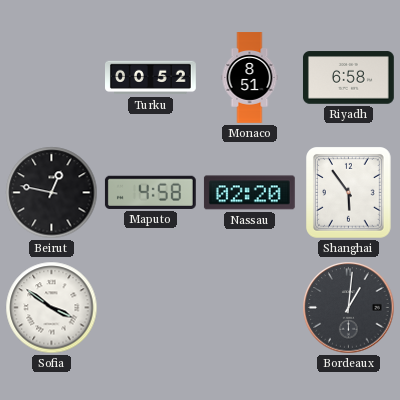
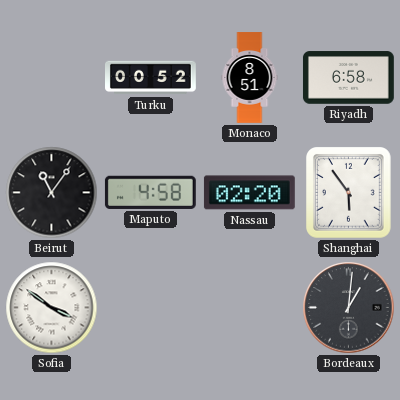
Beirut: 12:47 -> 11:06 (52, 193)
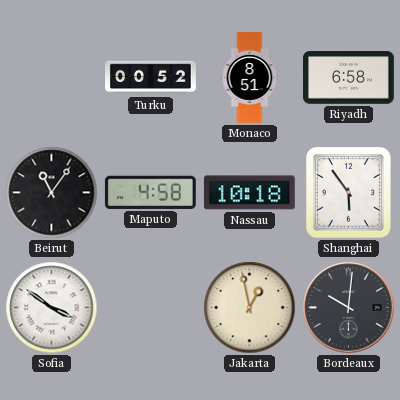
Nassau: 02:20 -> 10:18 (249, 193)
Jakarta: none -> 12:58 (250, 308)
Bordeaux: 1:01 -> 10:01 (349, 308)
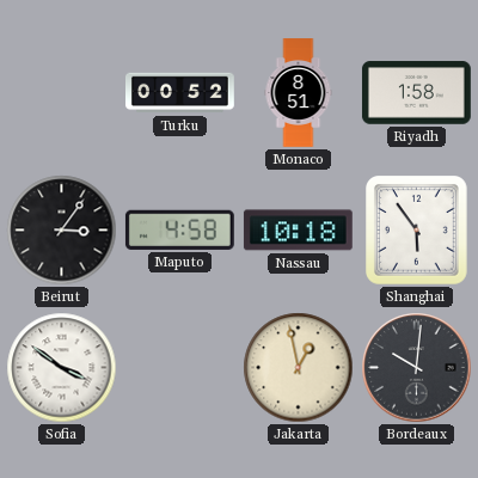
Riyadh: 6:58 -> 1:58 (416, 93)
Beirut: 11:06 -> 3:06 (62, 231)
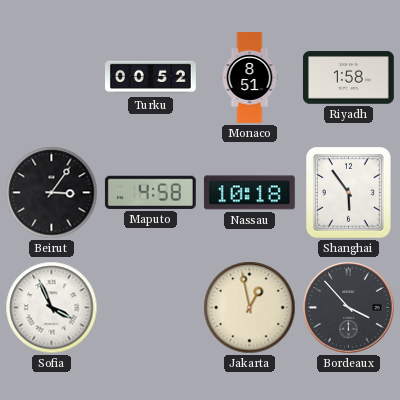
Sofia: 3:51 -> 3:56 (52, 308)
Bordeaux: 10:01 -> 3:53 (349, 308)
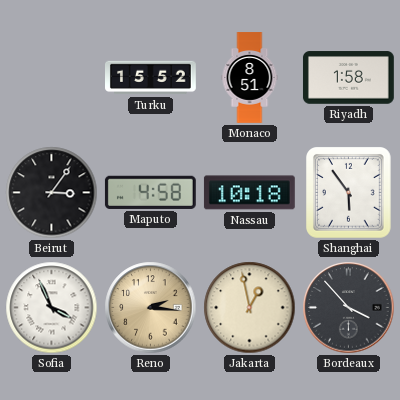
Turku: 00:52 -> 15:52 (151, 78)
Reno: none -> 2:16 (151, 308)
